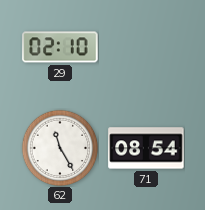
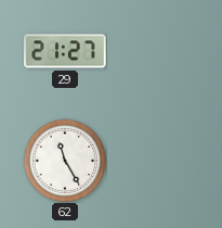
29: 02:10 -> 21:27 (65, 51)
71: 08:54 -> none (146, 148)
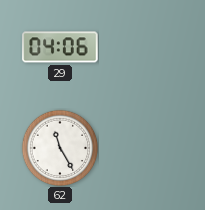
29: 21:27 -> 04:06 (60, 47)
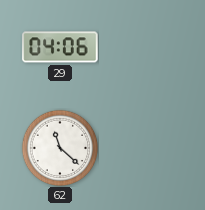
62: 11:25 -> 11:22 (60, 148)
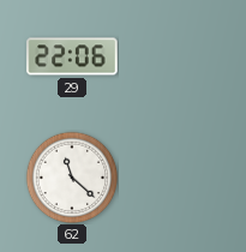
29: 04:06 -> 22:06 (72, 56)
